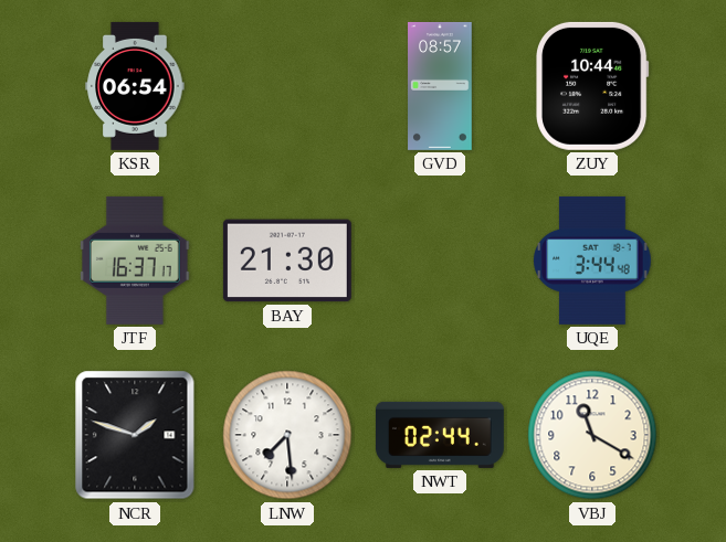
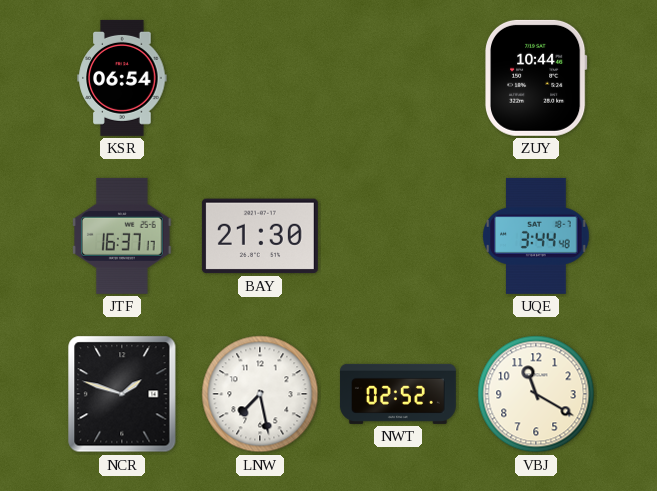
GVD: 08:57 -> none (440, 86)
LNW: 7:29 -> 7:28 (260, 394)
NWT: 02:44 -> 02:52 (398, 394)
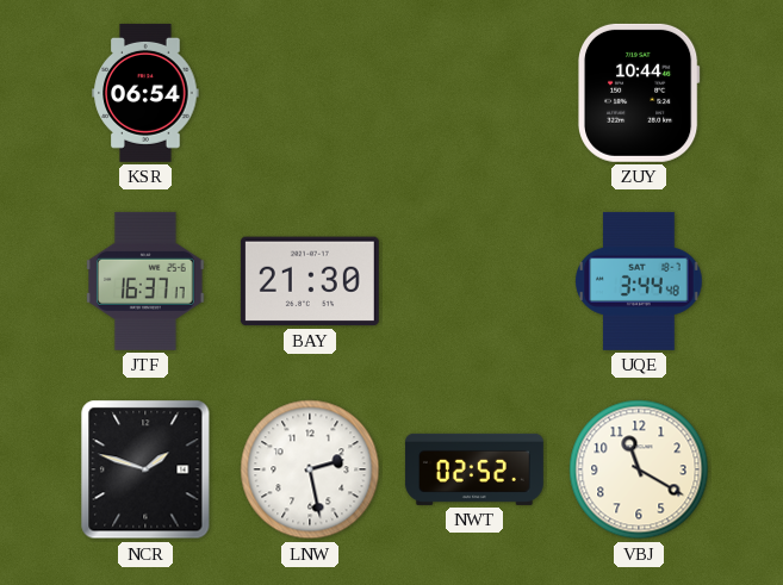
LNW: 7:28 -> 2:28 (310, 469)
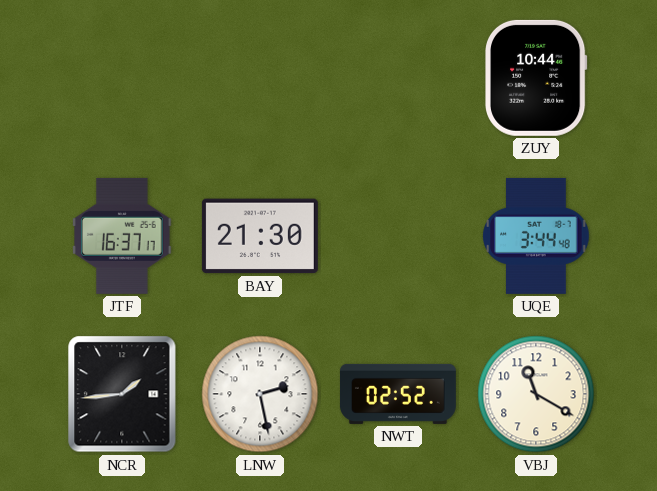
KSR: 06:54 -> none (145, 93)
NCR: 1:48 -> 1:44 (122, 394)
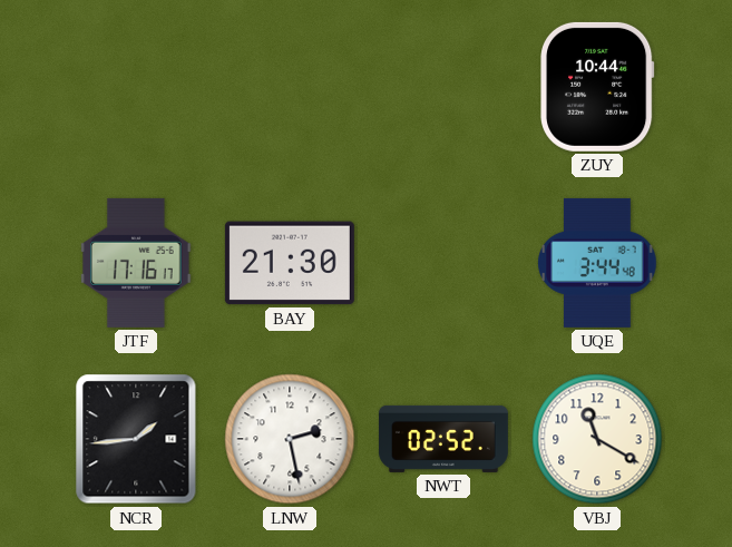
JTF: 16:37 -> 17:16 (137, 263)
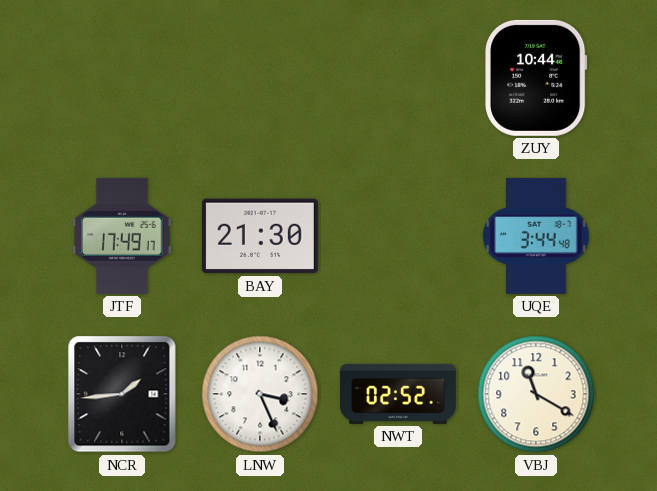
JTF: 17:16 -> 17:49 (123, 236)
LNW: 2:28 -> 3:26 (260, 394)
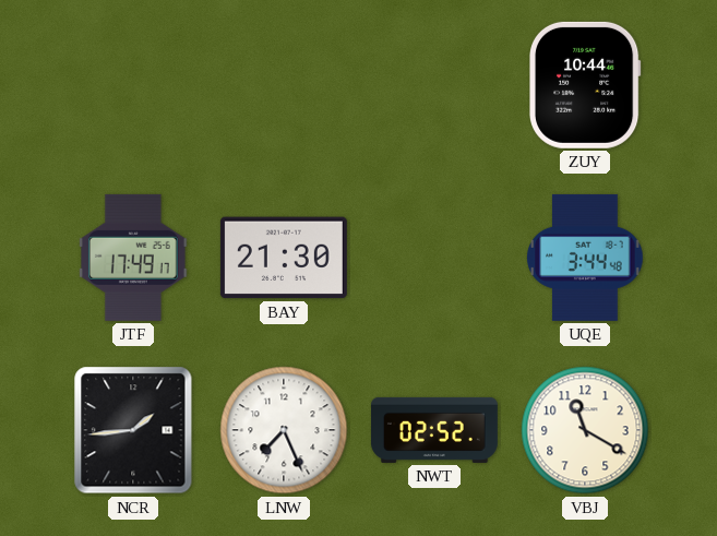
LNW: 3:26 -> 7:26 (284, 430)
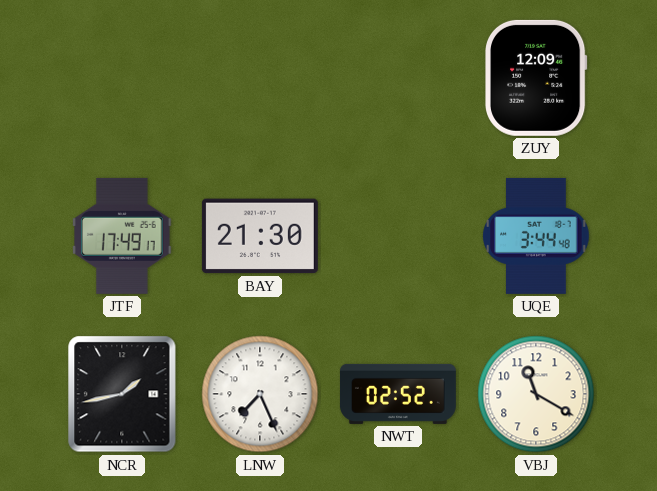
ZUY: 10:44 -> 12:09 (536, 78)
NCR: 1:44 -> 1:43 (122, 394)
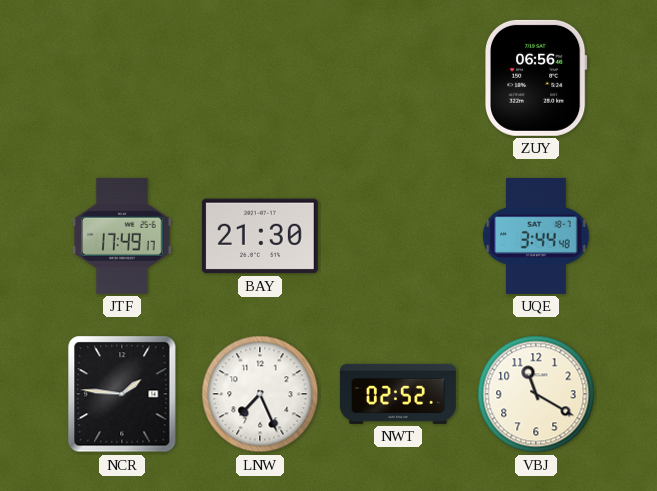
ZUY: 12:09 -> 06:56 (536, 78)
NCR: 1:43 -> 1:46 (122, 394)
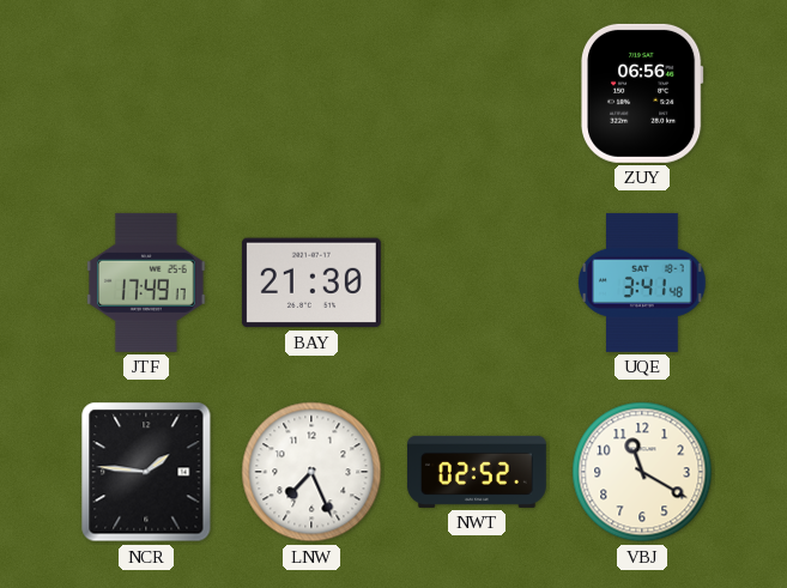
UQE: 3:44 -> 3:41 (642, 283)
